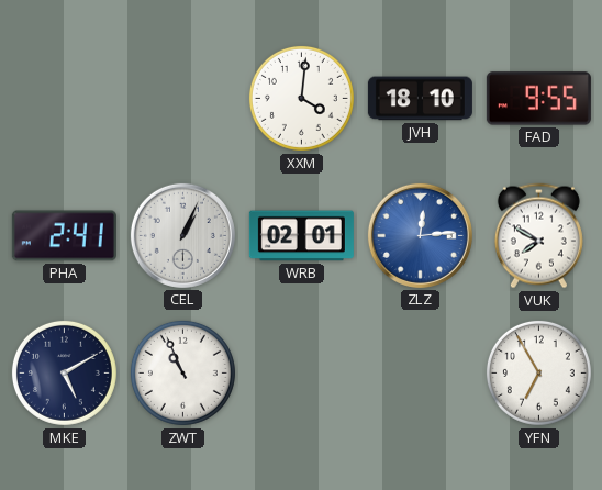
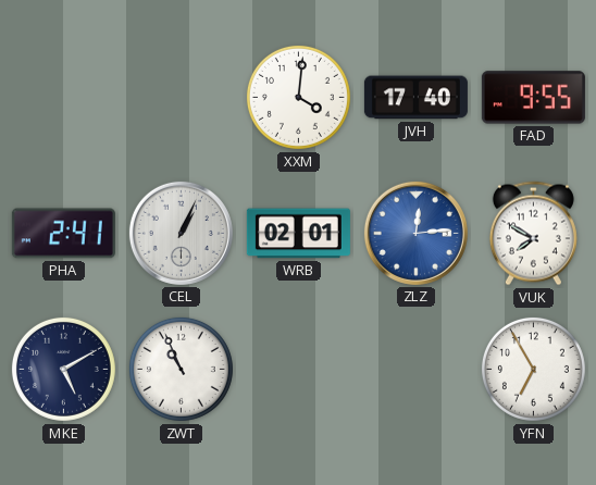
JVH: 18:10 -> 17:40 (415, 98)
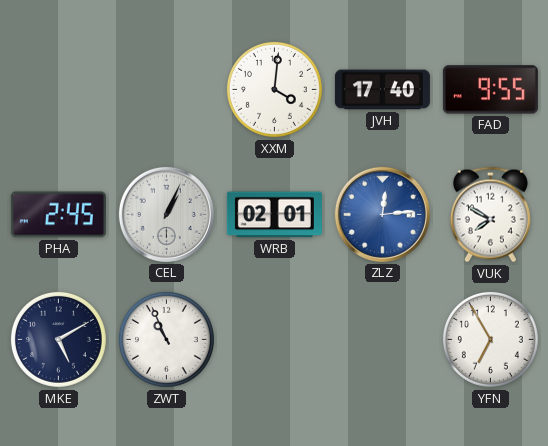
PHA: 2:41 -> 2:45 (58, 215)
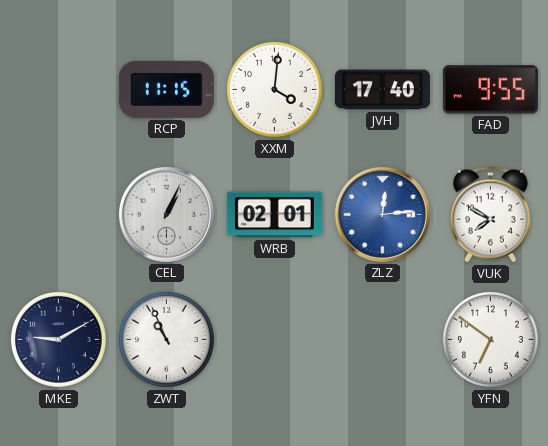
RCP: none -> 11:15 (166, 89)
PHA: 2:45 -> none (58, 215)
MKE: 5:10 -> 9:10 (58, 339)
YFN: 6:55 -> 6:51 (490, 339)
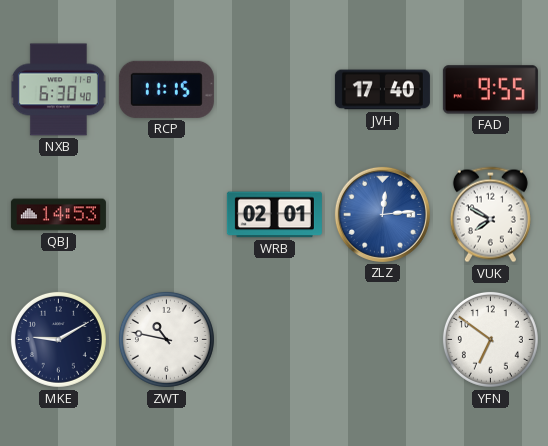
NXB: none -> 6:30 (58, 90)
XXM: 4:01 -> none (274, 89)
QBJ: none -> 14:53 (58, 215)
CEL: 1:04 -> none (166, 214)
ZWT: 10:56 -> 10:47 (166, 339)
